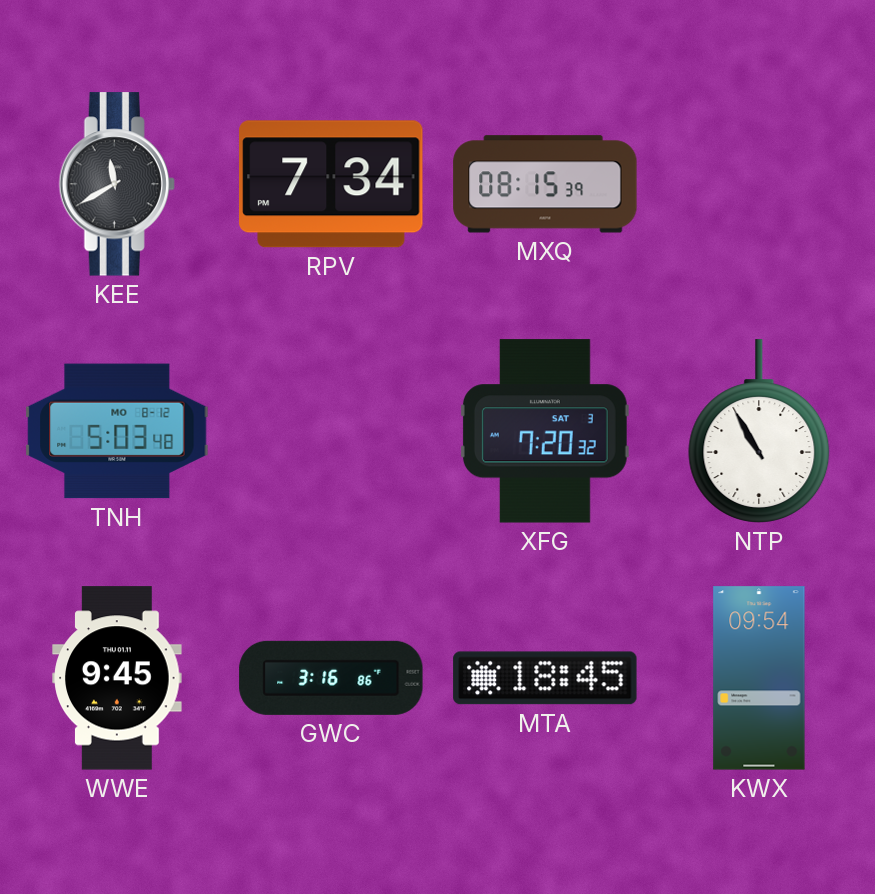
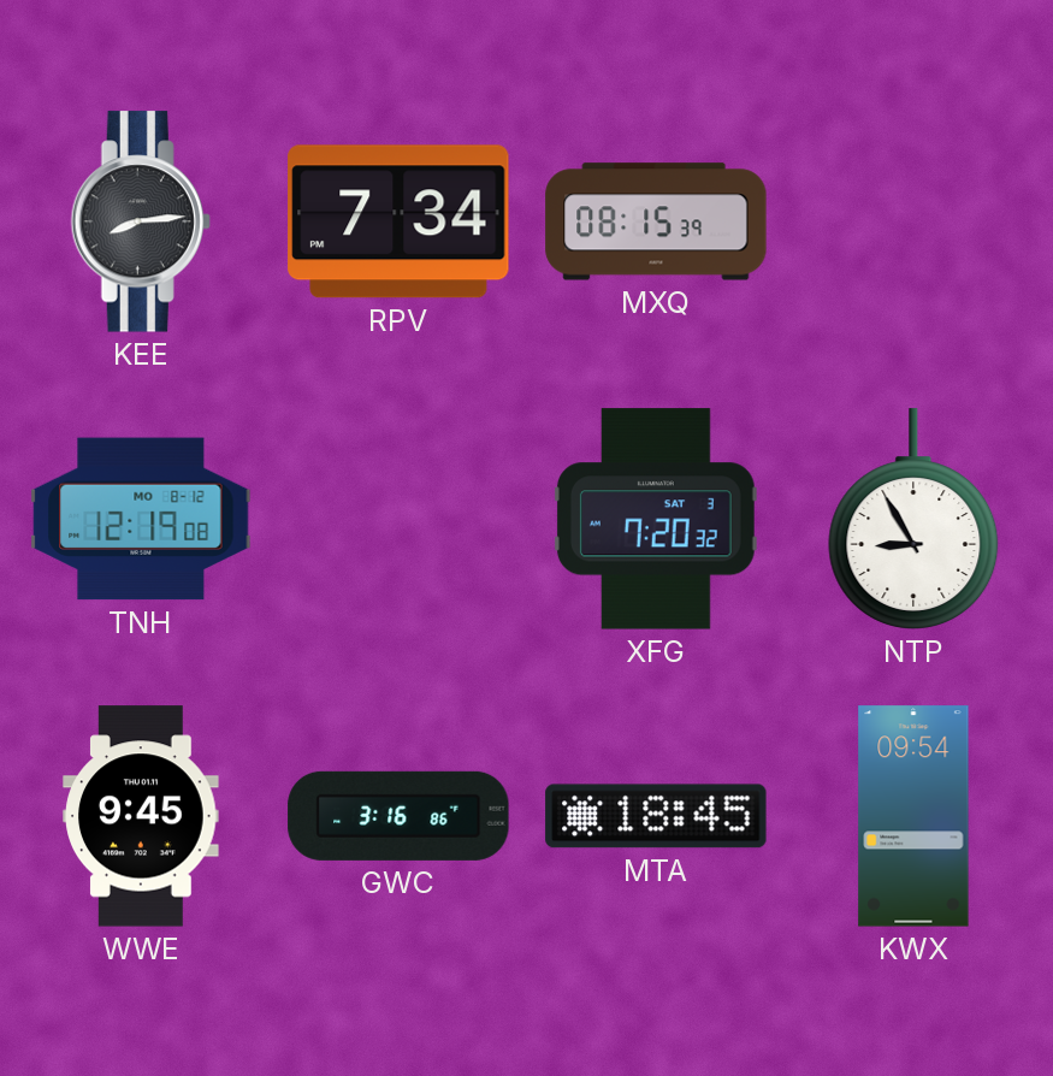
KEE: 11:40 -> 8:14 (141, 221)
TNH: 5:03 -> 12:19 (141, 519)
NTP: 10:55 -> 8:55 (913, 519)
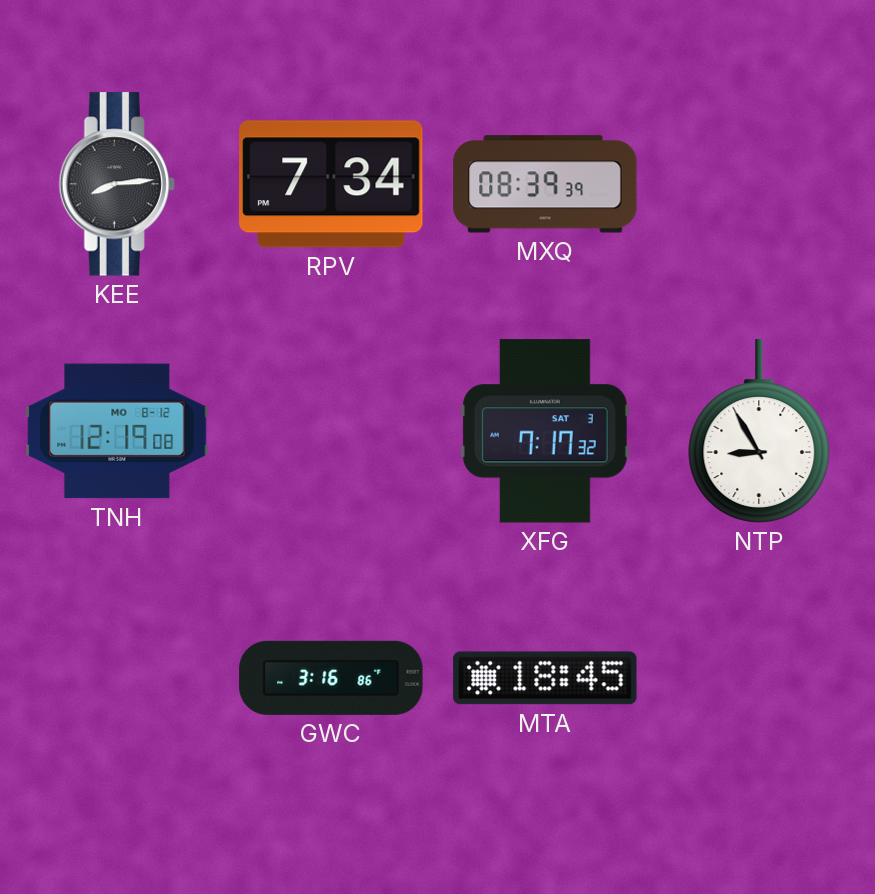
MXQ: 08:15 -> 08:39 (545, 184)
XFG: 7:20 -> 7:17 (545, 431)
WWE: 9:45 -> none (141, 816)
KWX: 09:54 -> none (913, 816)
